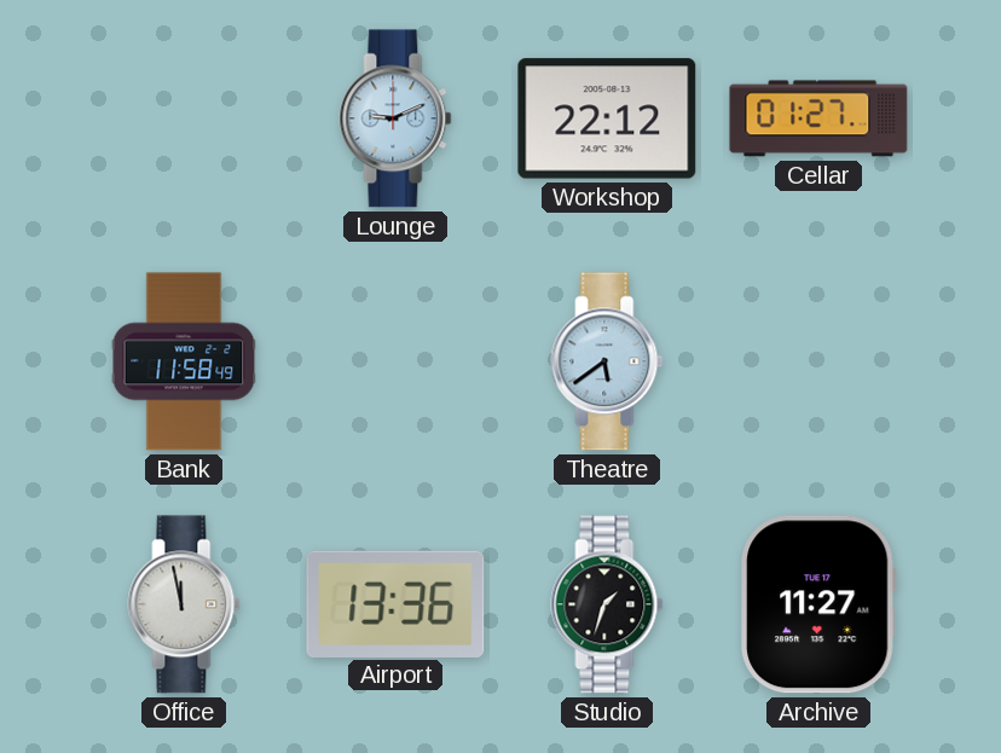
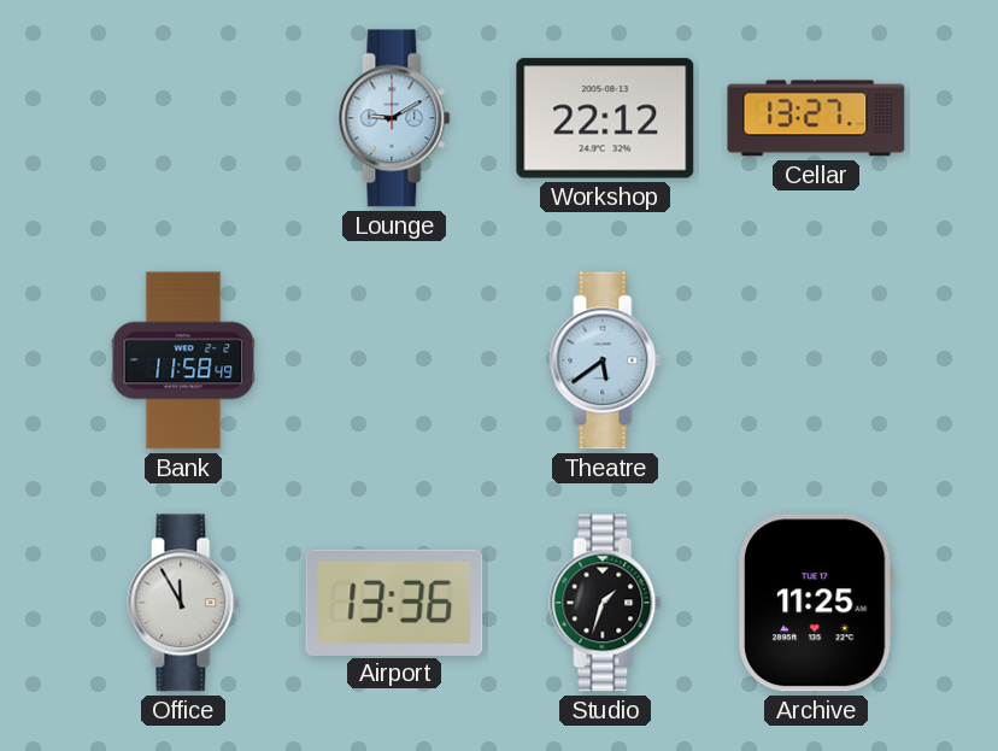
Lounge: 9:11 -> 9:10 (394, 118)
Cellar: 01:27 -> 13:27 (816, 118)
Office: 11:58 -> 11:55 (183, 603)
Archive: 11:27 -> 11:25 (816, 603)
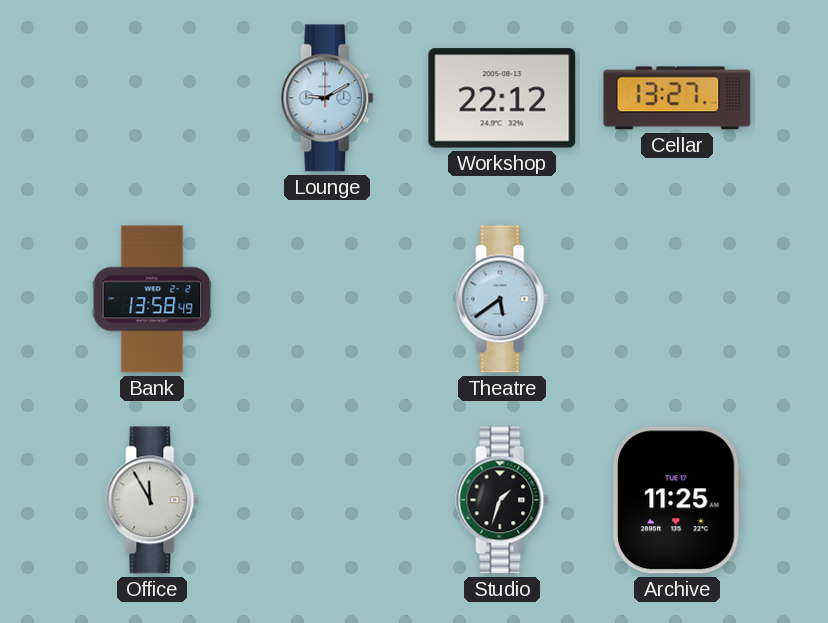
Bank: 11:58 -> 13:58 (152, 299)
Airport: 13:36 -> none (394, 602)
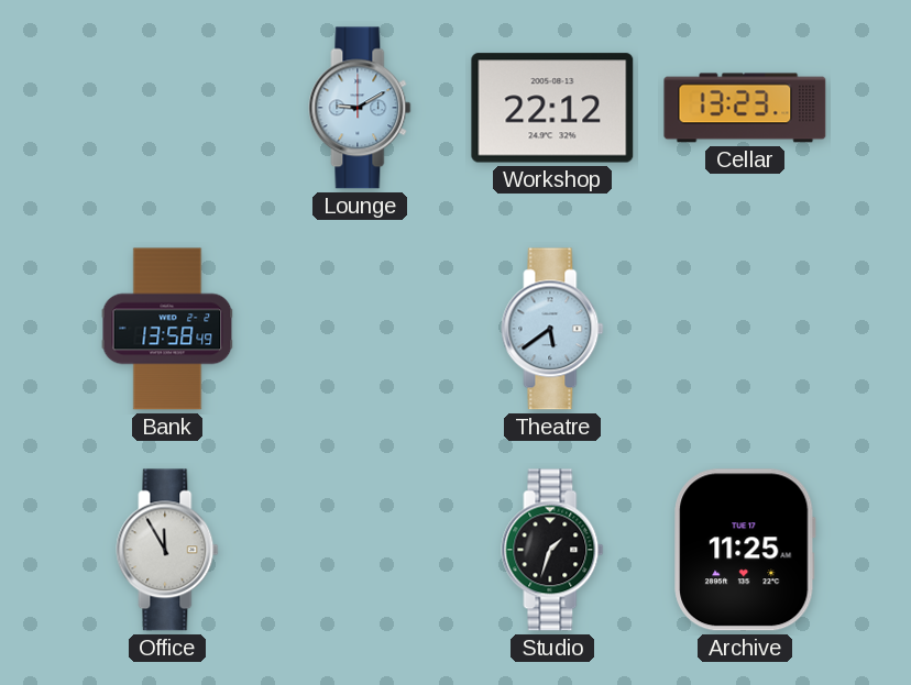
Cellar: 13:27 -> 13:23 (745, 108)
